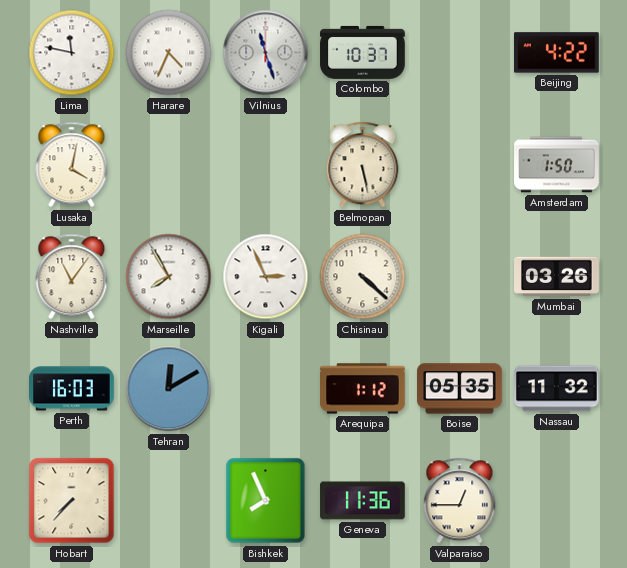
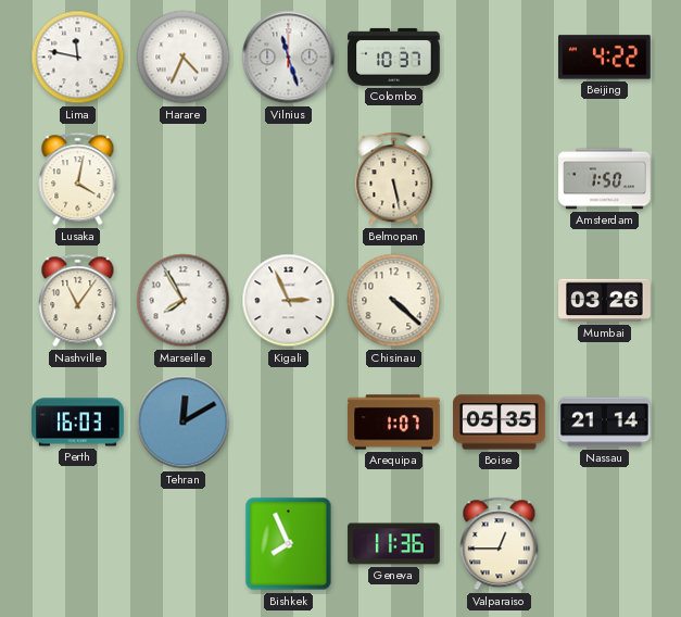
Arequipa: 1:12 -> 1:07 (394, 423)
Nassau: 11:32 -> 21:14 (605, 423)
Hobart: 7:37 -> none (72, 501)
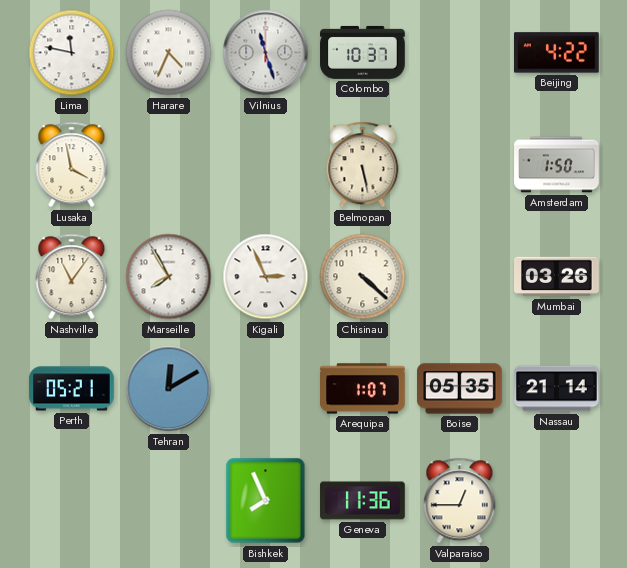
Lusaka: 4:02 -> 3:58 (72, 165)
Perth: 16:03 -> 05:21 (72, 389)
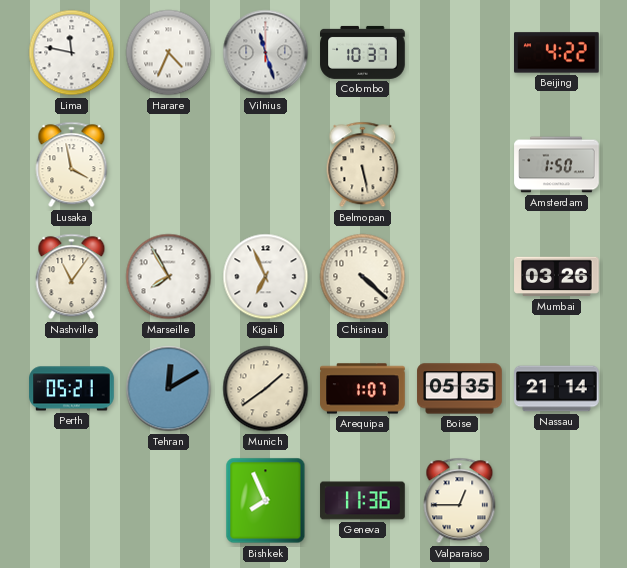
Kigali: 2:56 -> 6:56 (266, 277)
Munich: none -> 1:39 (266, 389)
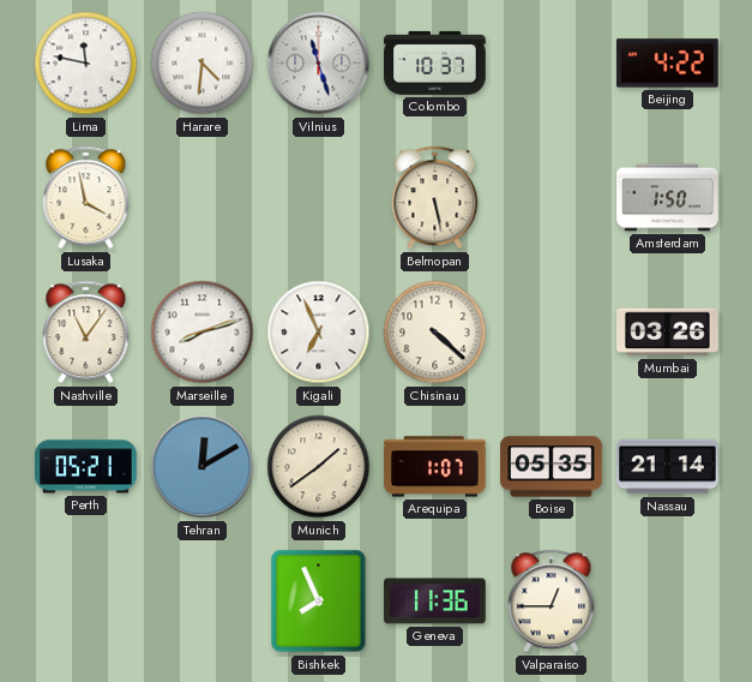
Harare: 4:34 -> 4:31 (203, 64)
Marseille: 7:55 -> 8:12 (203, 333)
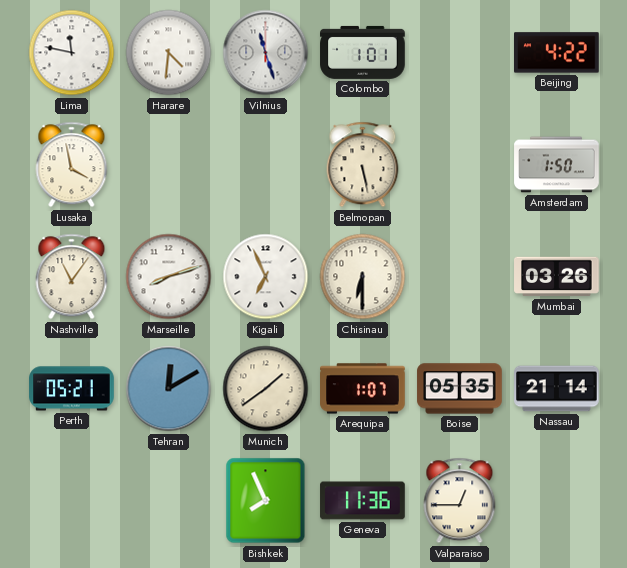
Colombo: 10:37 -> 1:01 (363, 52)
Chisinau: 4:22 -> 6:30 (363, 277)
